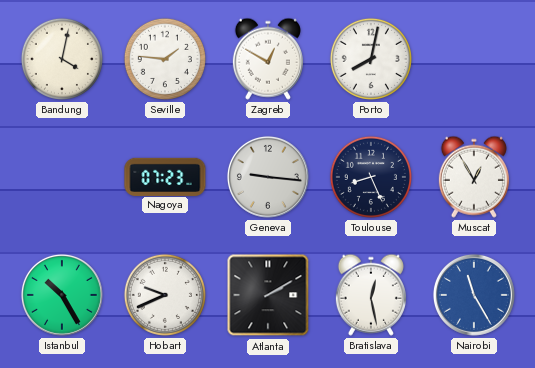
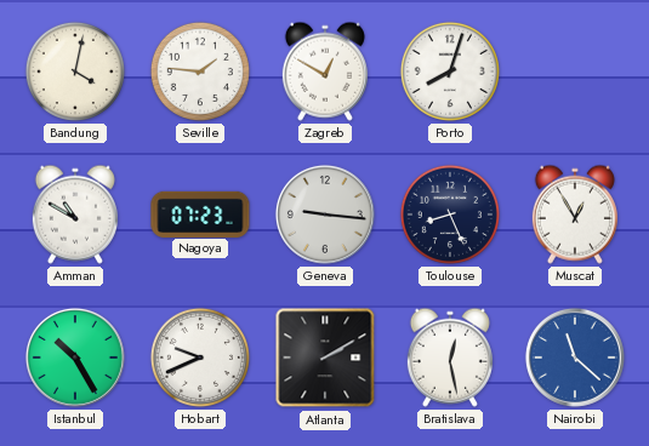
Porto: 8:02 -> 8:03 (450, 72)
Amman: none -> 10:50 (75, 215)
Nairobi: 11:25 -> 11:22 (575, 358)
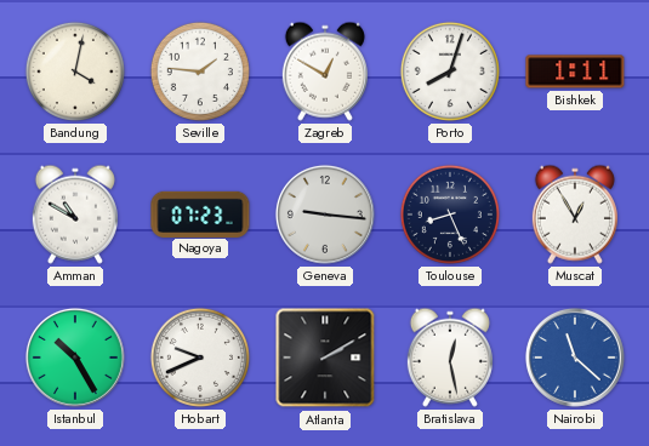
Bishkek: none -> 1:11 (575, 72)
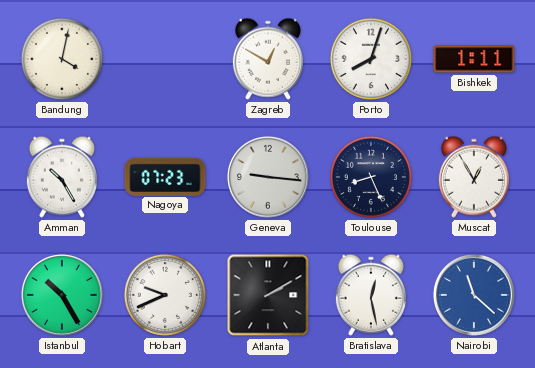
Seville: 1:46 -> none (200, 72)
Amman: 10:50 -> 10:25 (62, 177)
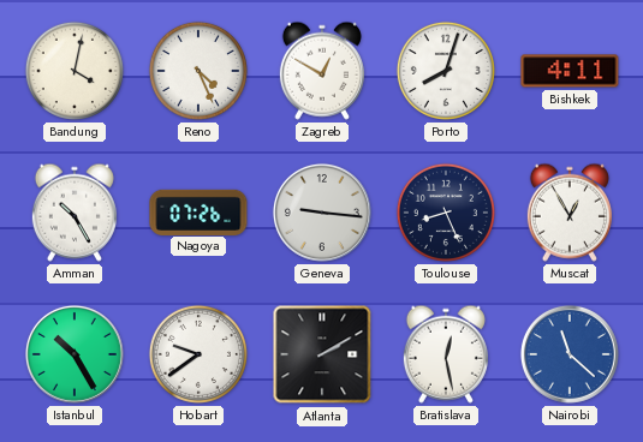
Reno: none -> 4:26 (198, 71)
Bishkek: 1:11 -> 4:11 (570, 71)
Nagoya: 07:23 -> 07:26 (198, 211)
Hobart: 9:41 -> 9:39 (198, 354)
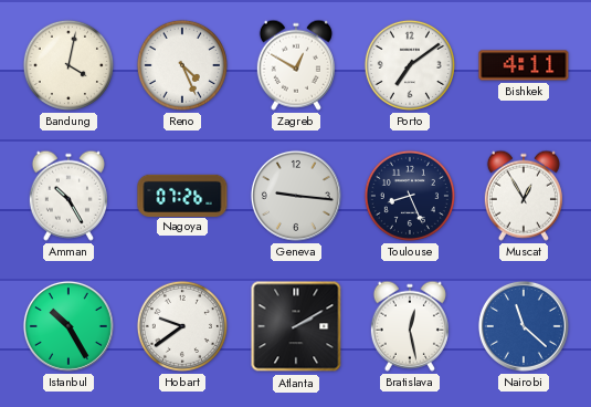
Porto: 8:03 -> 7:09 (410, 65)
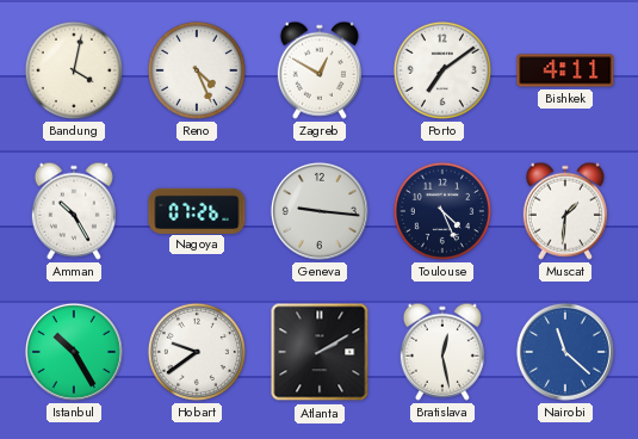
Toulouse: 8:26 -> 4:26 (442, 211)
Muscat: 12:55 -> 1:31 (565, 211)
